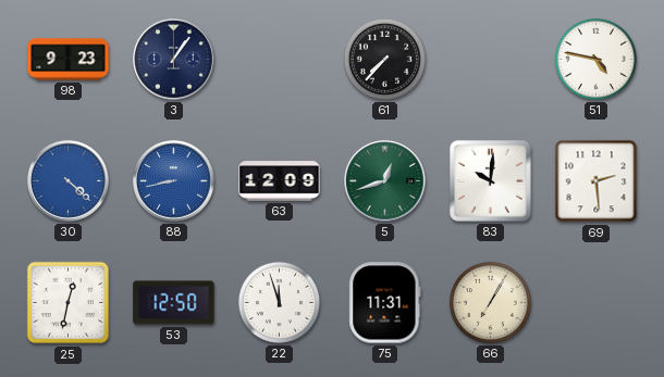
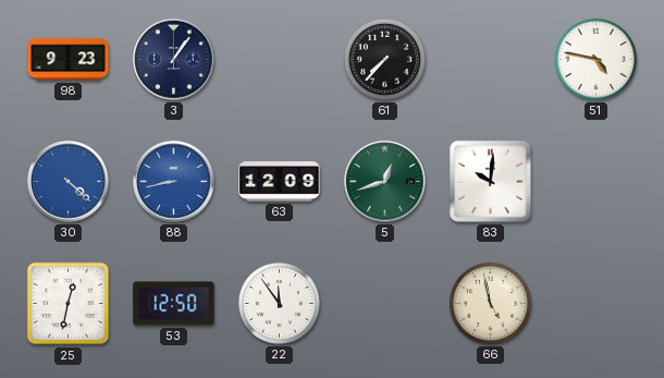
69: 2:29 -> none (597, 181)
22: 11:57 -> 11:54 (279, 303)
75: 11:31 -> none (385, 303)
66: 7:05 -> 4:58 (490, 303)
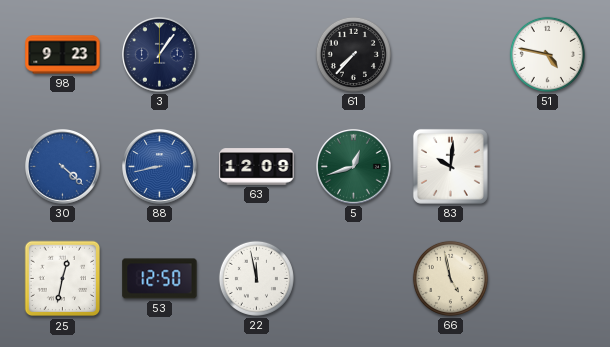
22: 11:54 -> 11:58 (256, 278)
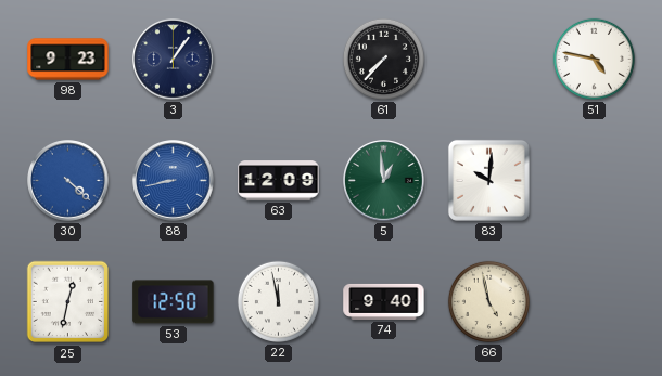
5: 12:42 -> 12:59 (384, 181)
74: none -> 9:40 (384, 301)
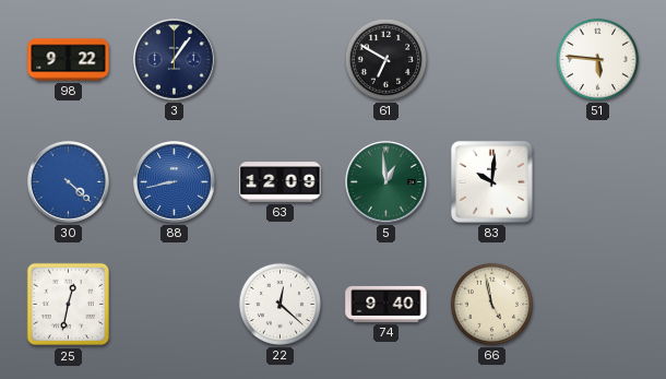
98: 9:23 -> 9:22 (69, 60)
61: 7:37 -> 6:50 (385, 59)
51: 4:47 -> 5:46 (597, 59)
53: 12:50 -> none (174, 302)
22: 11:58 -> 12:22 (280, 304)
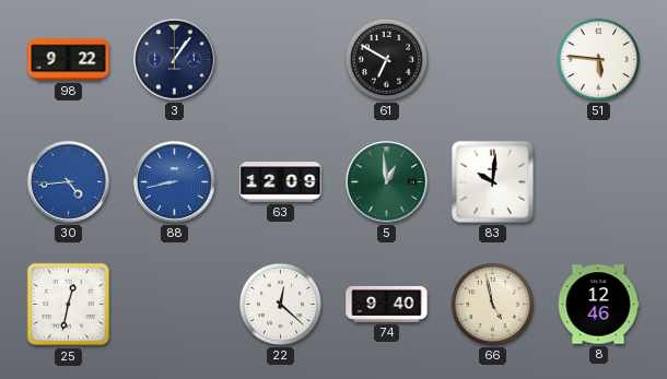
30: 4:22 -> 4:44 (69, 182)
8: none -> 12:46 (598, 305)
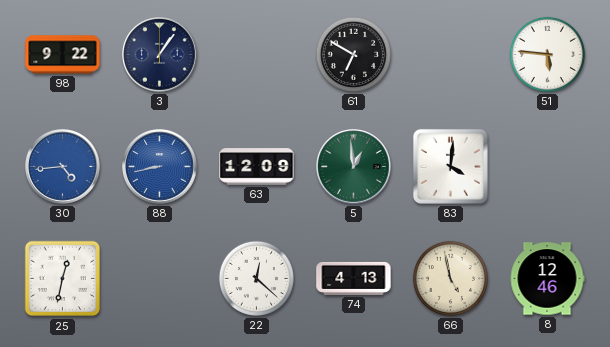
83: 10:01 -> 4:01 (450, 166)
74: 9:40 -> 4:13 (354, 278)
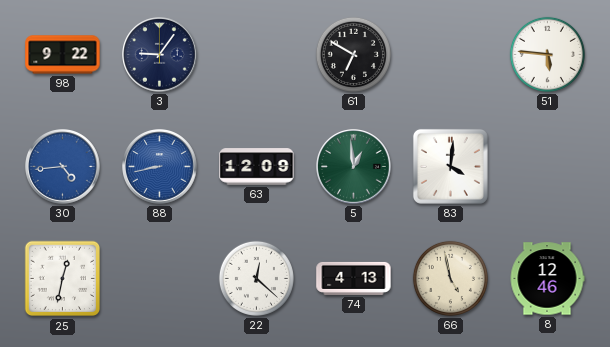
3: 1:06 -> 9:06 (160, 55)
